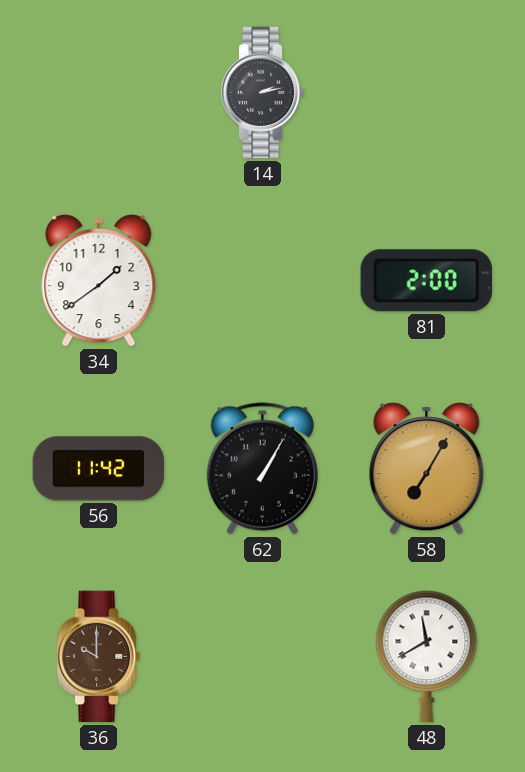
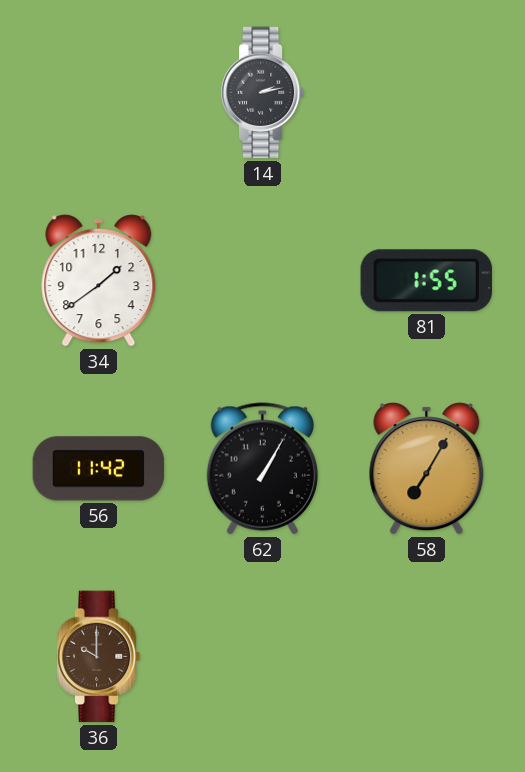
81: 2:00 -> 1:55 (426, 281)
48: 11:40 -> none (427, 657)
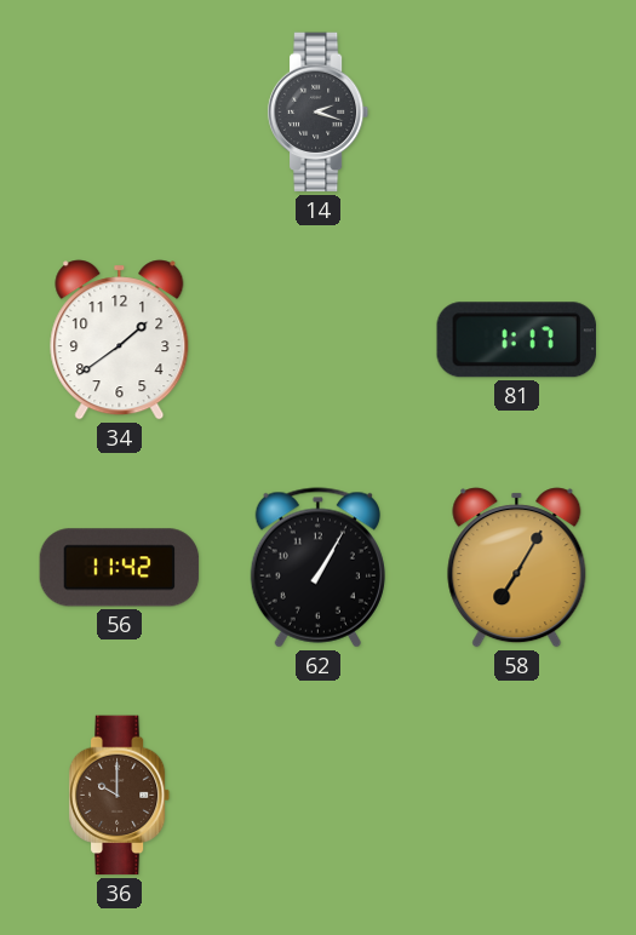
14: 2:13 -> 2:18 (319, 113)
81: 1:55 -> 1:17 (516, 340)
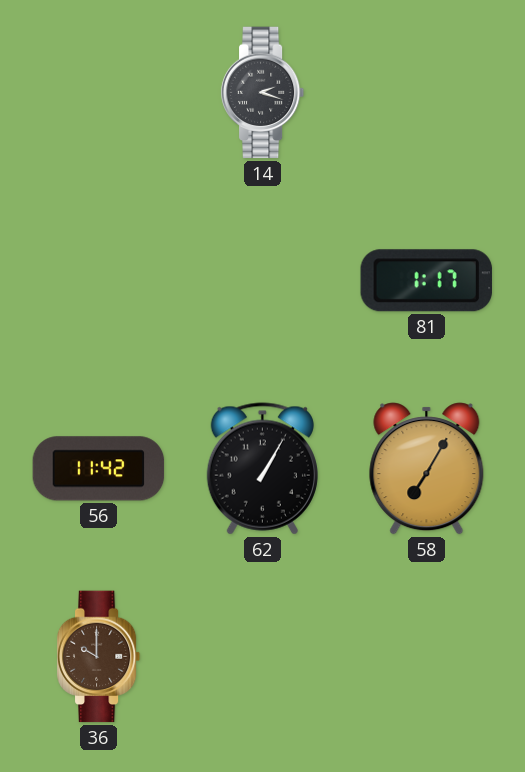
34: 1:39 -> none (120, 340)
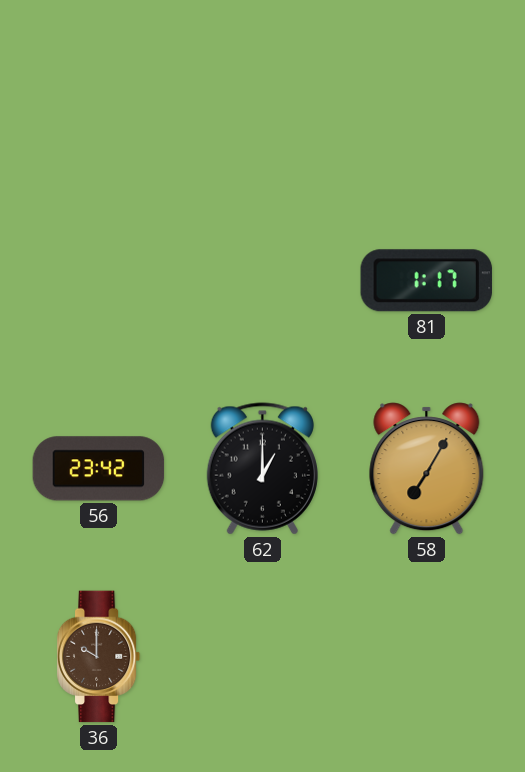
14: 2:18 -> none (263, 93)
56: 11:42 -> 23:42 (99, 469)
62: 1:05 -> 1:00 (262, 469)
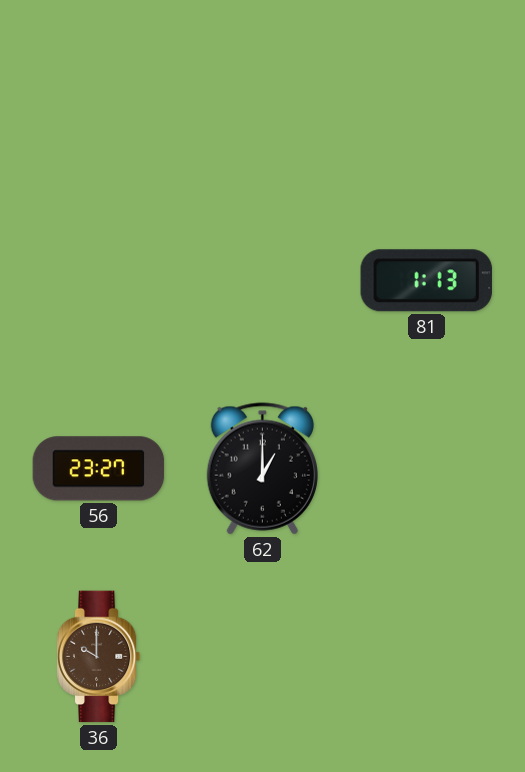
81: 1:17 -> 1:13 (426, 281)
56: 23:42 -> 23:27 (99, 469)
58: 7:05 -> none (427, 469)
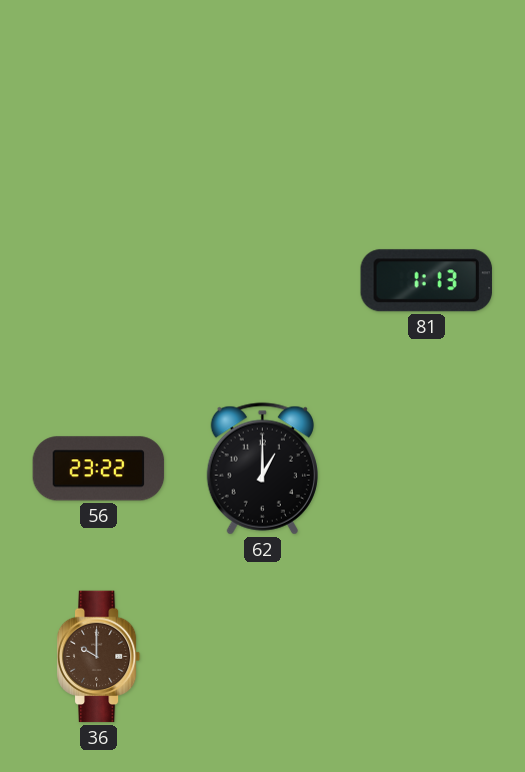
56: 23:27 -> 23:22 (99, 469)
